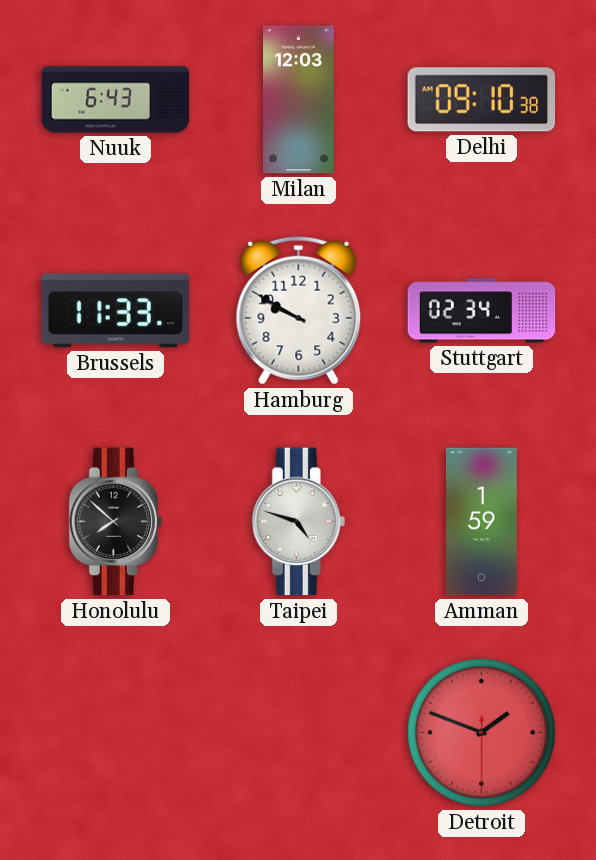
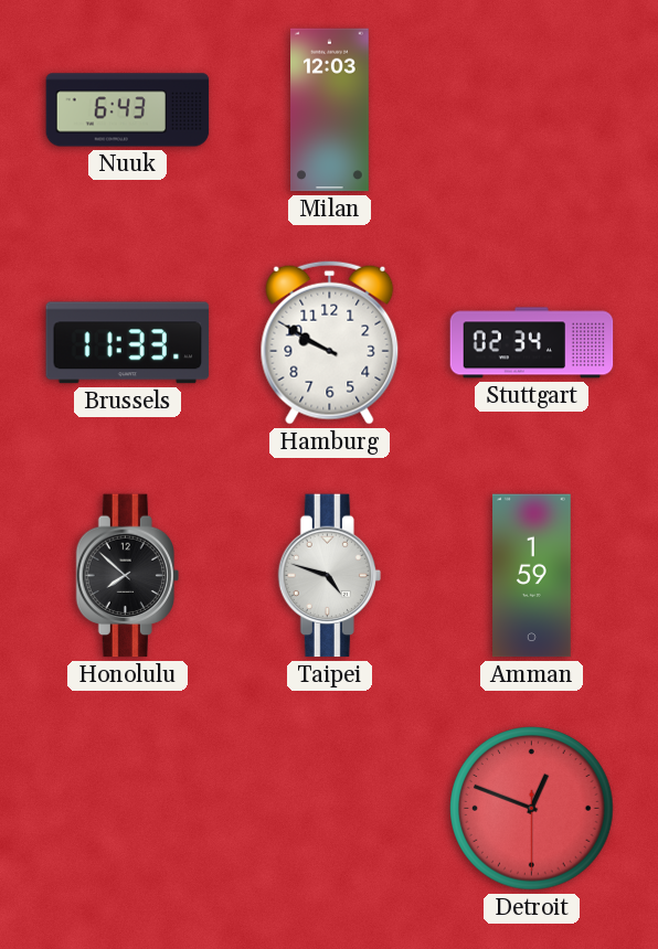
Delhi: 09:10 -> none (482, 100)
Detroit: 1:48 -> 12:48 (532, 809)
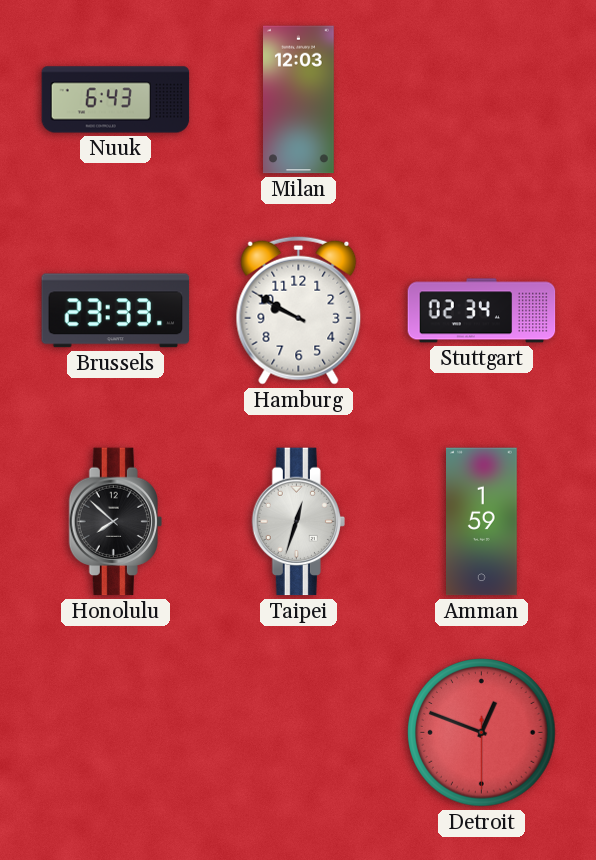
Brussels: 11:33 -> 23:33 (116, 311)
Taipei: 4:48 -> 12:33 (298, 522)
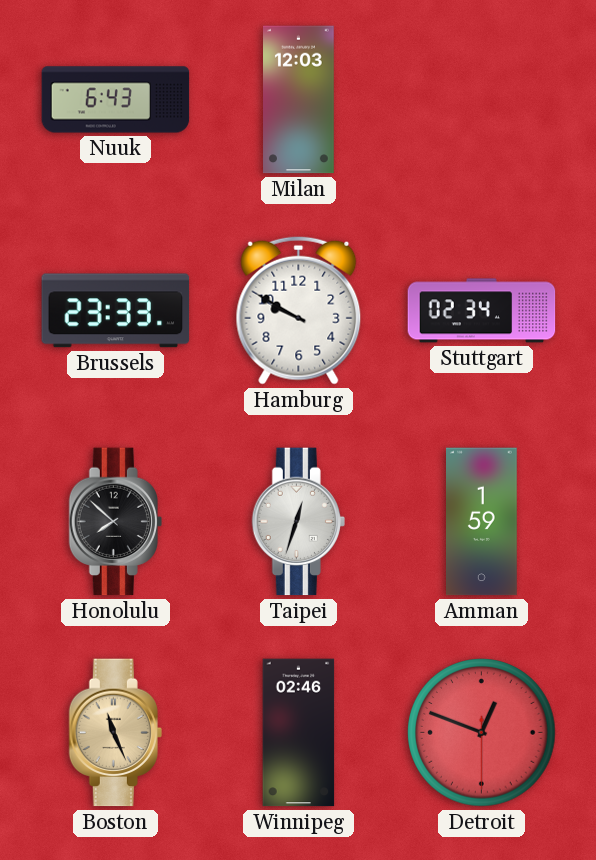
Boston: none -> 11:26 (115, 733)
Winnipeg: none -> 02:46 (299, 733)
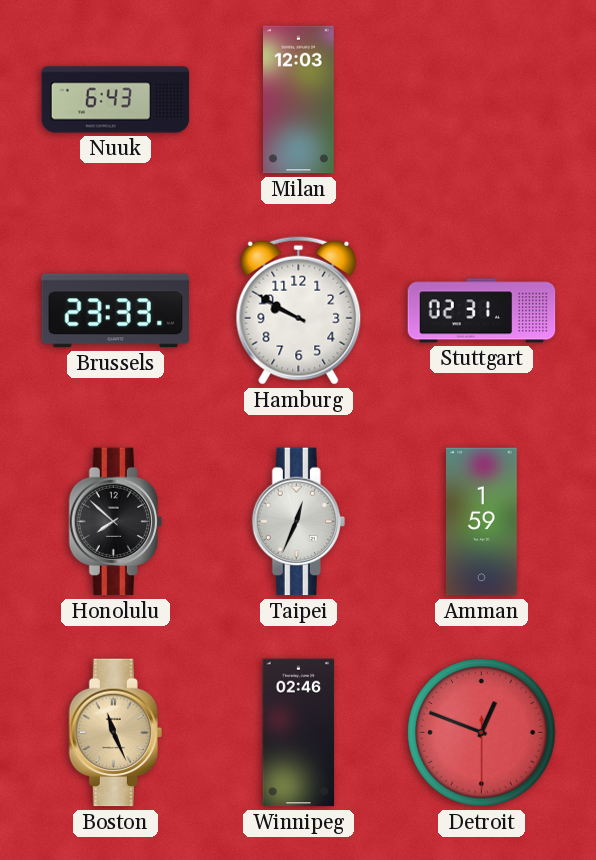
Stuttgart: 02:34 -> 02:31 (482, 311)
Taipei: 12:33 -> 12:34 (298, 522)
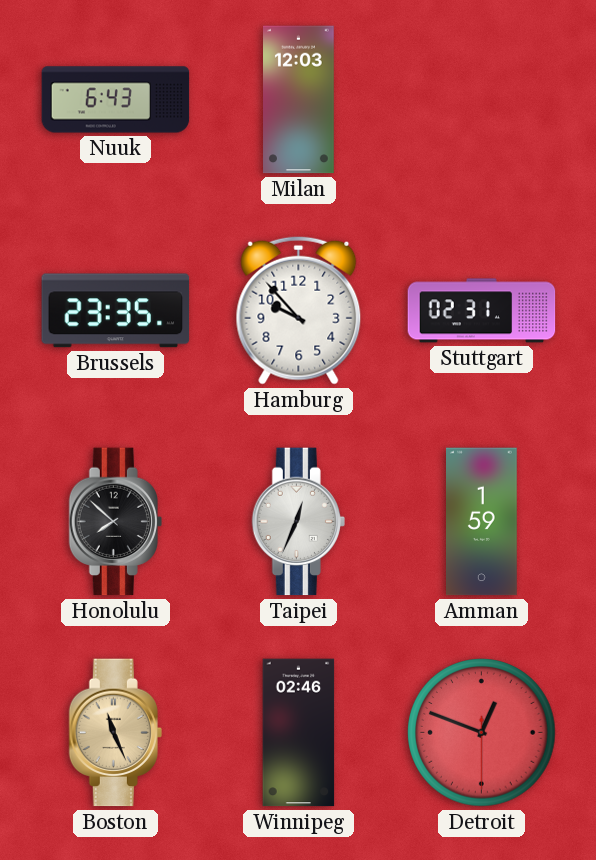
Brussels: 23:33 -> 23:35 (116, 311)
Hamburg: 9:50 -> 9:53 (299, 310)
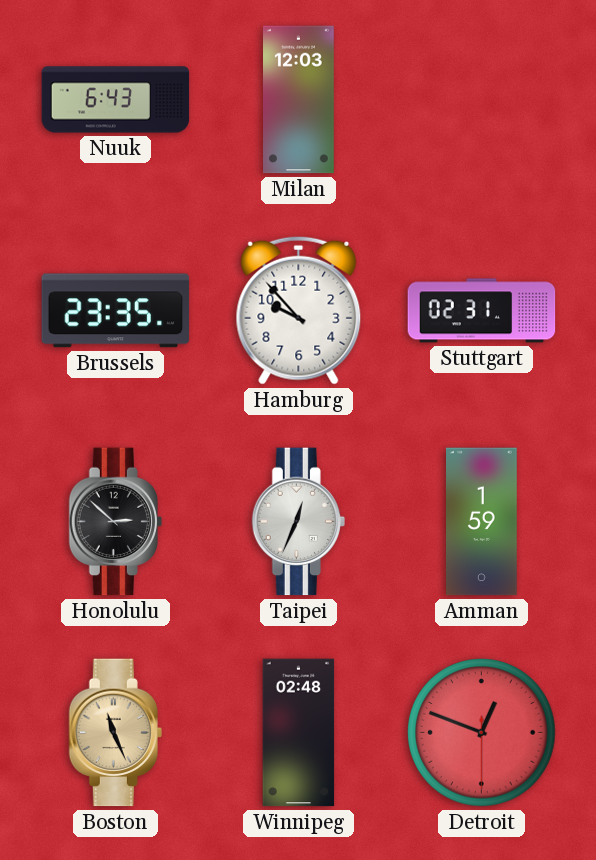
Honolulu: 7:52 -> 2:52 (115, 522)
Winnipeg: 02:46 -> 02:48 (299, 733)
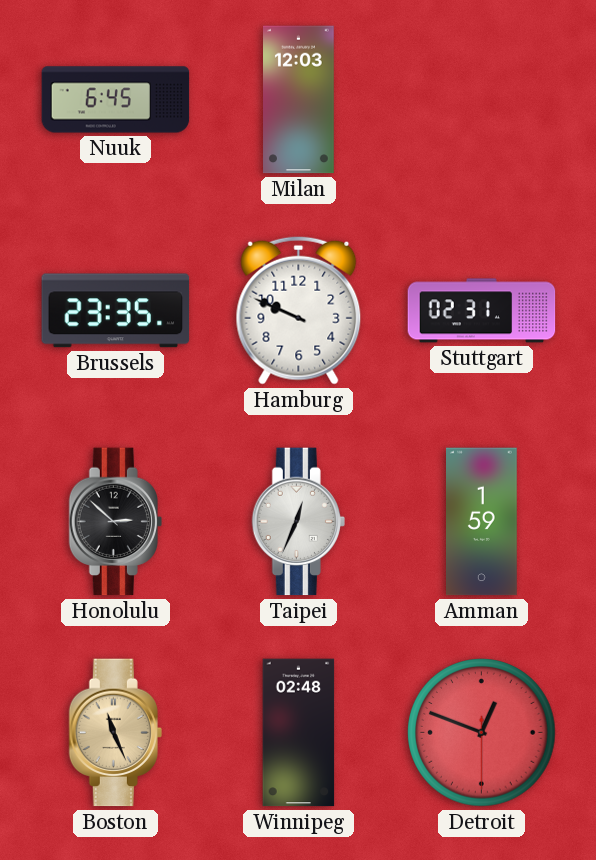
Nuuk: 6:43 -> 6:45 (116, 100)
Hamburg: 9:53 -> 9:49 (299, 310)
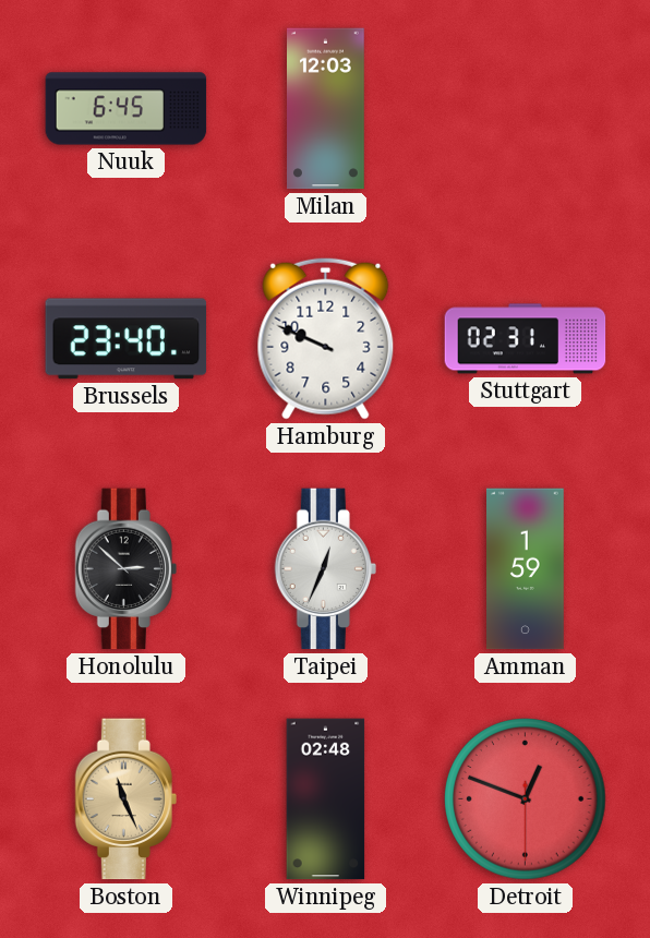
Brussels: 23:35 -> 23:40 (127, 339)
